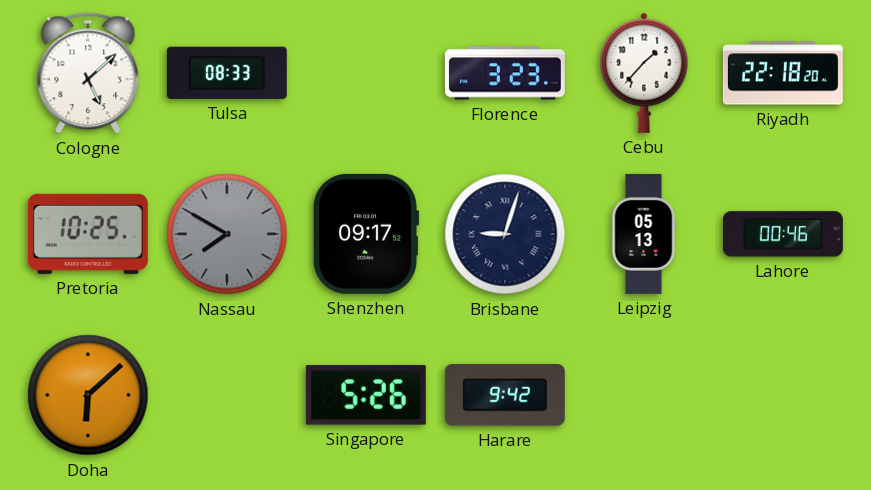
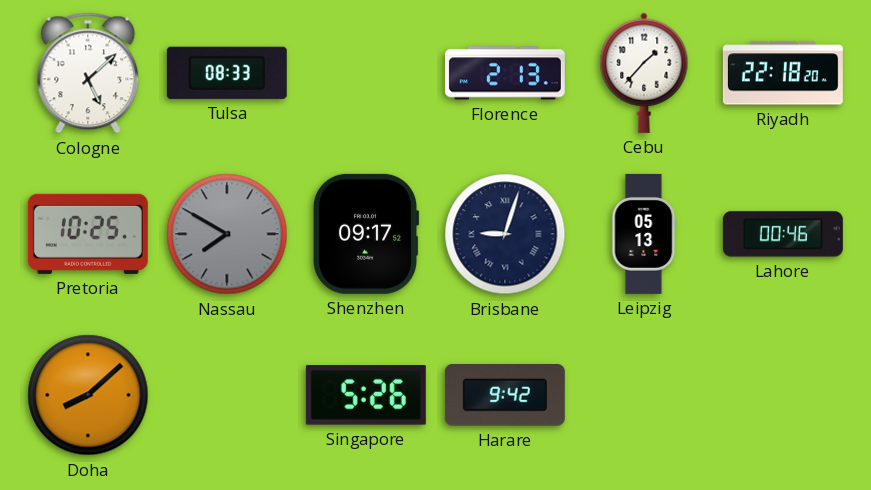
Florence: 3:23 -> 2:13 (505, 73)
Doha: 6:08 -> 8:08 (88, 395)
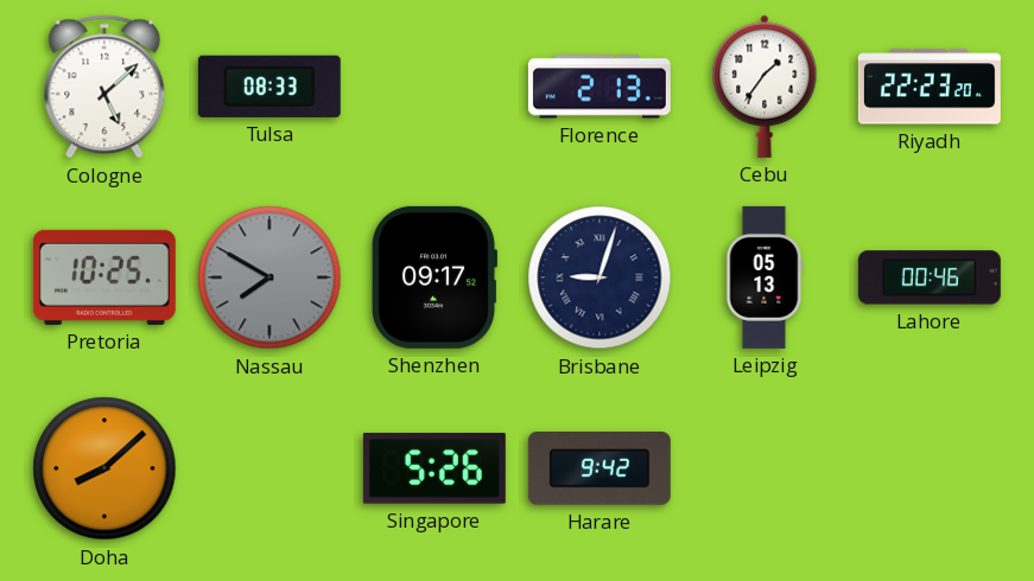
Cebu: 1:37 -> 1:36 (765, 87)
Riyadh: 22:18 -> 22:23 (930, 87)
